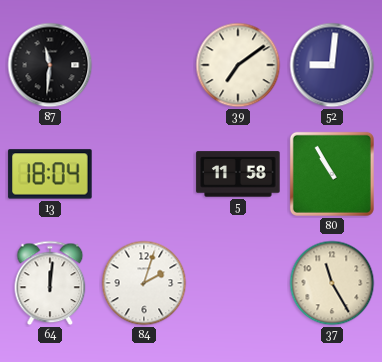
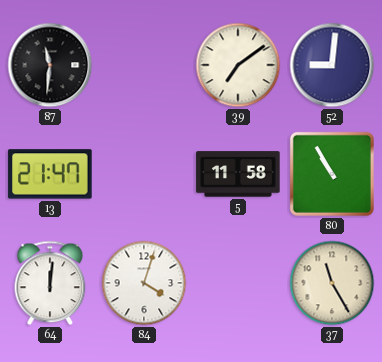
13: 18:04 -> 21:47 (50, 174)
84: 2:03 -> 4:03 (144, 283)
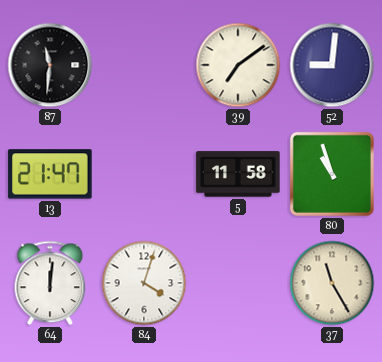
80: 10:55 -> 10:57 (332, 174)
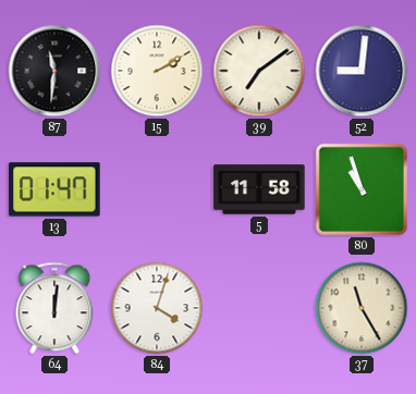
15: none -> 2:10 (157, 71)
13: 21:47 -> 01:47 (54, 189)
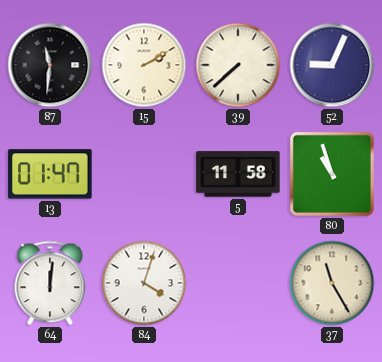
39: 7:09 -> 7:38 (238, 65)
52: 9:01 -> 9:04 (332, 65)
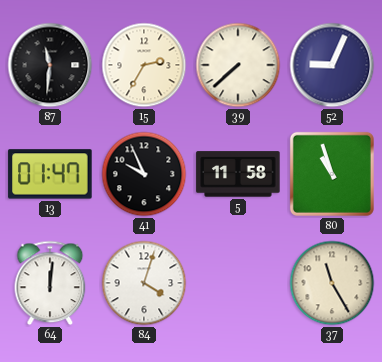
15: 2:10 -> 2:35 (144, 65)
41: none -> 9:56 (144, 174)
